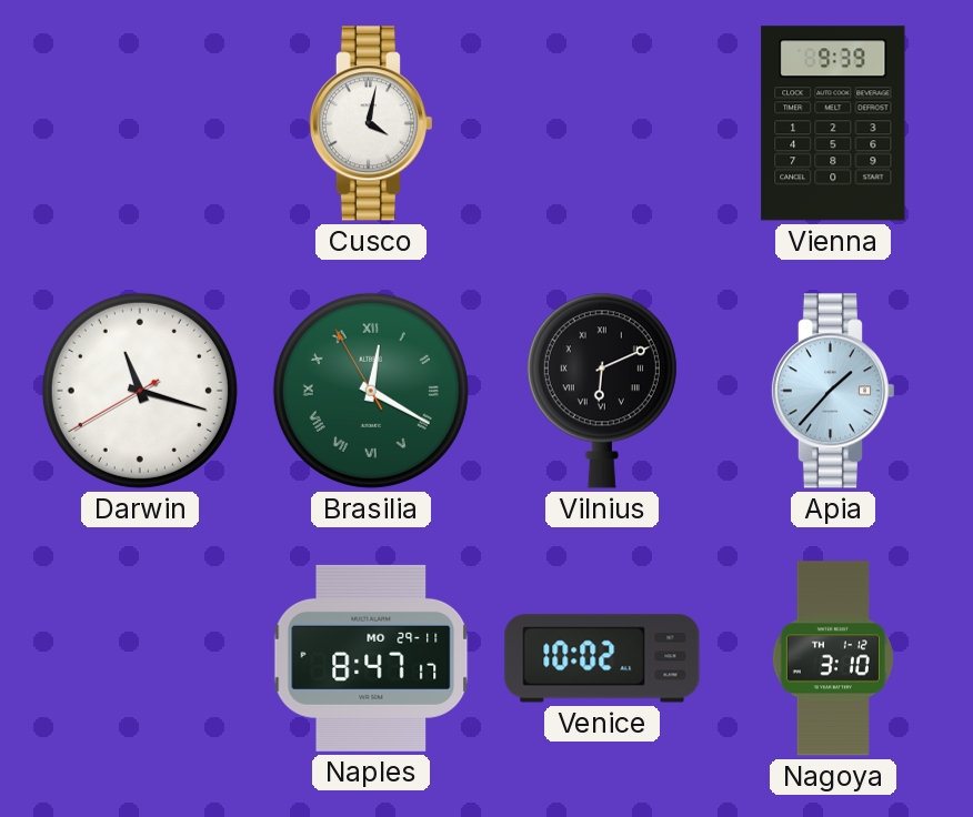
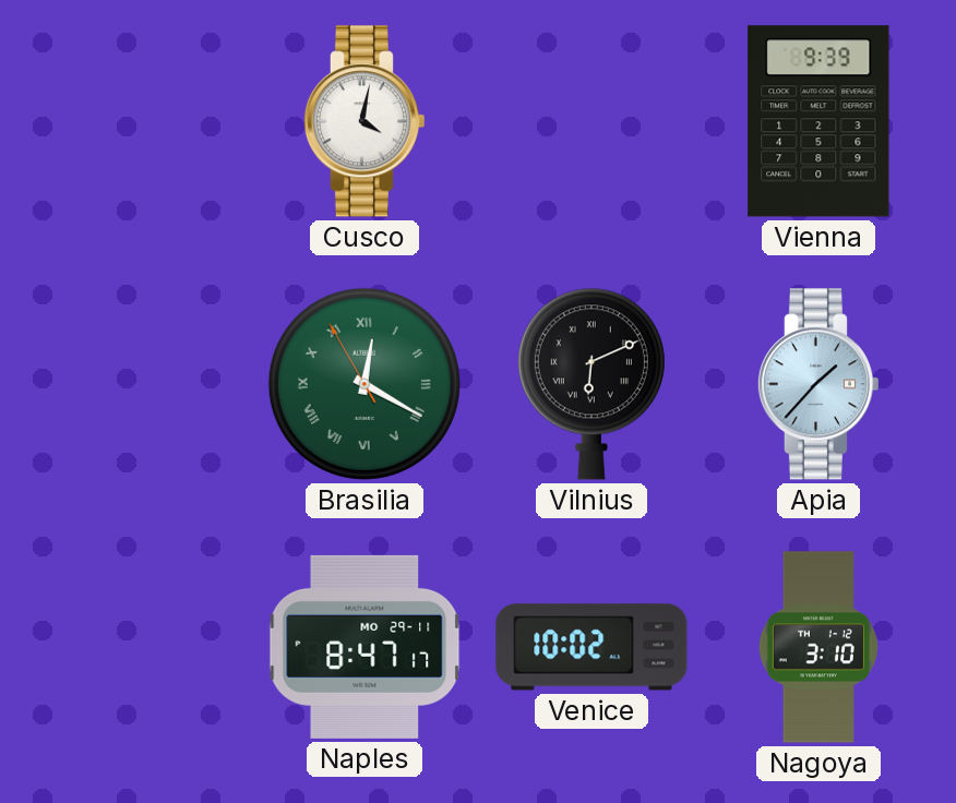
Darwin: 11:17 -> none (140, 391)
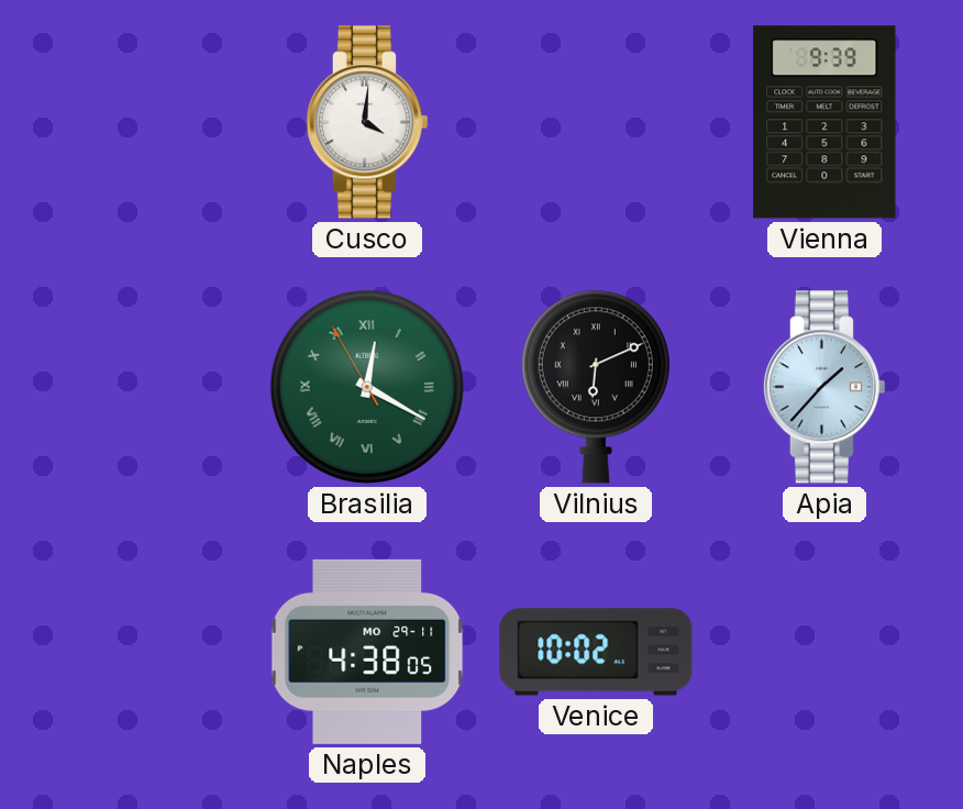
Cusco: 4:02 -> 4:01 (366, 122)
Naples: 8:47 -> 4:38 (367, 652)
Nagoya: 3:10 -> none (818, 647)
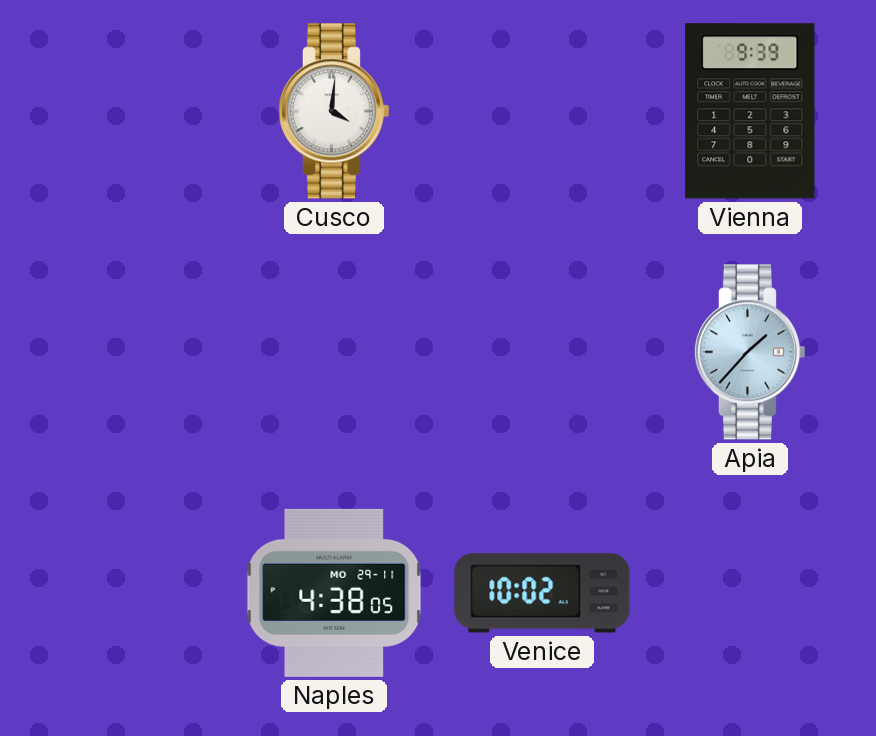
Brasilia: 12:19 -> none (367, 387)
Vilnius: 6:11 -> none (596, 387)
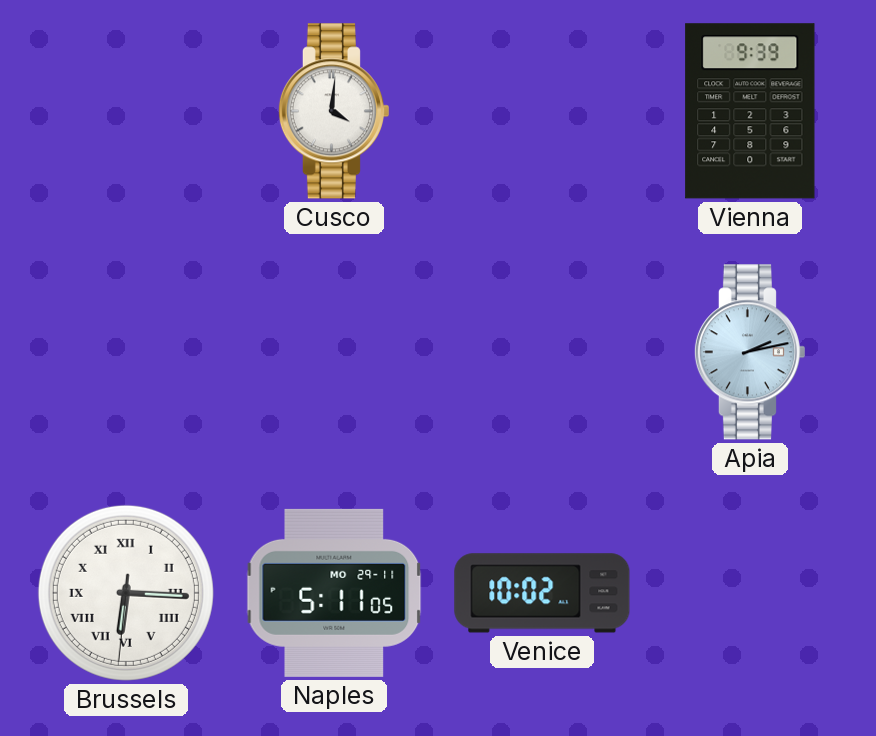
Apia: 1:37 -> 2:13 (749, 352)
Brussels: none -> 6:15 (126, 593)
Naples: 4:38 -> 5:11 (334, 593)
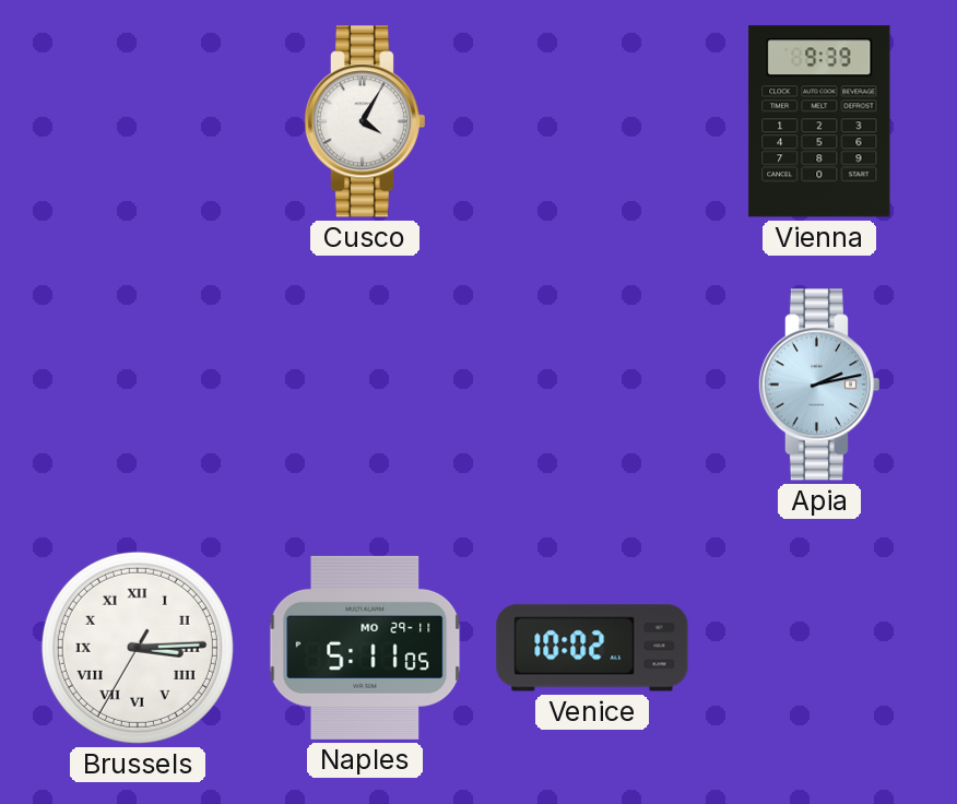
Cusco: 4:01 -> 4:05 (364, 121)
Brussels: 6:15 -> 3:14 (138, 648)
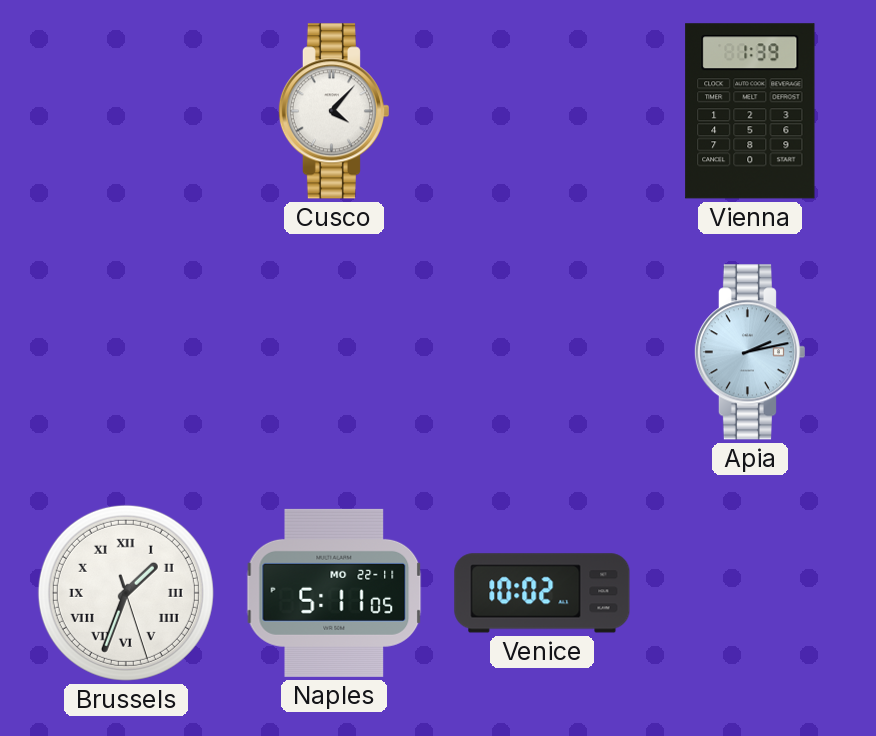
Cusco: 4:05 -> 4:07 (333, 111)
Vienna: 9:39 -> 1:39 (750, 111)
Brussels: 3:14 -> 1:33 (126, 593)
Naples date: MO 29-11 -> MO 22-11 (334, 593)
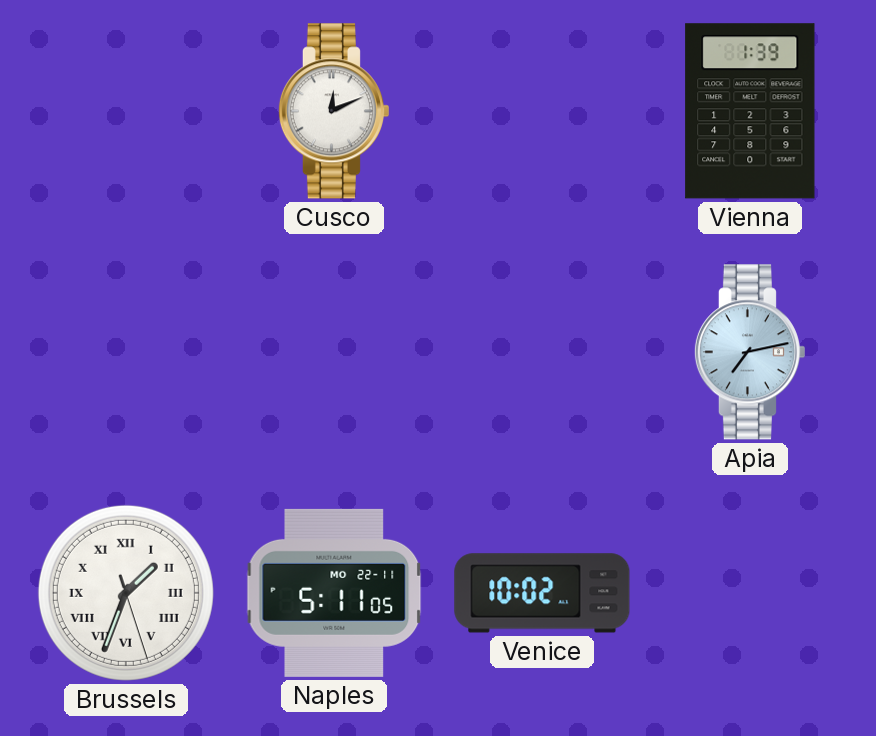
Cusco: 4:07 -> 12:11 (333, 111)
Apia: 2:13 -> 7:13 (749, 352)
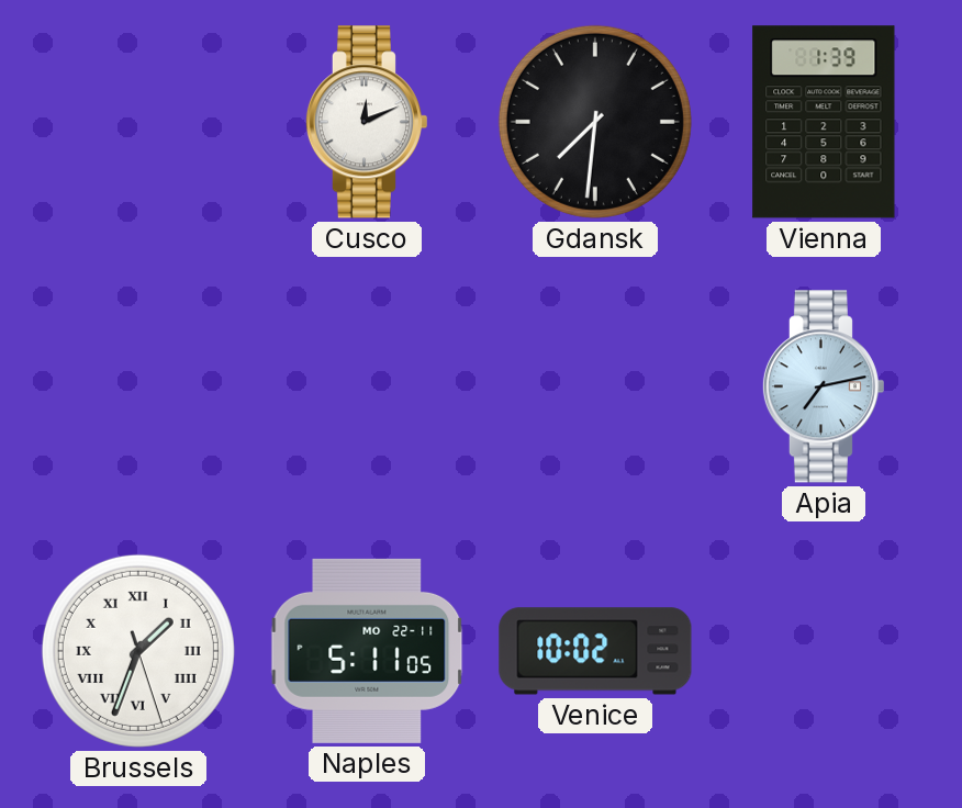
Gdansk: none -> 7:31 (595, 122)
